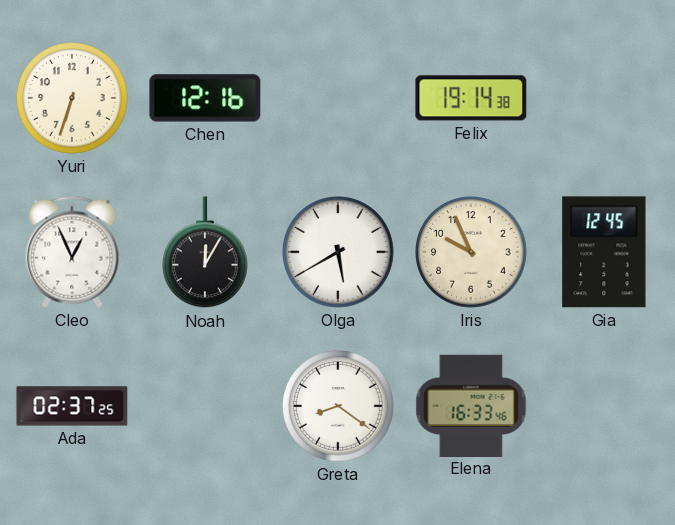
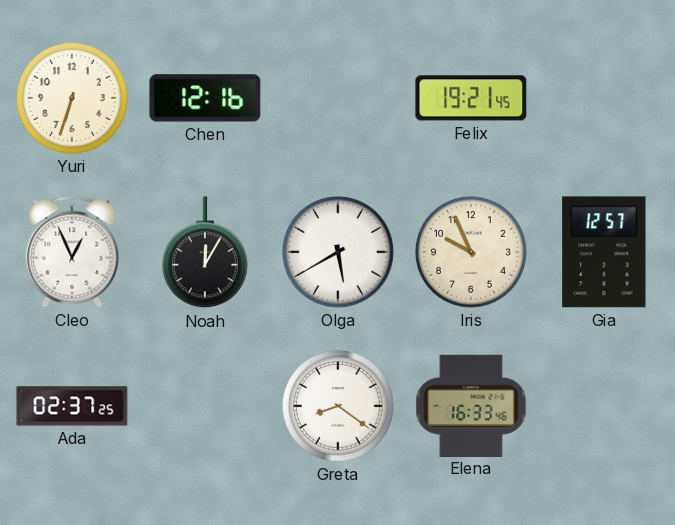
Felix: 19:14 -> 19:21 (471, 98)
Gia: 12:45 -> 12:57 (604, 252)
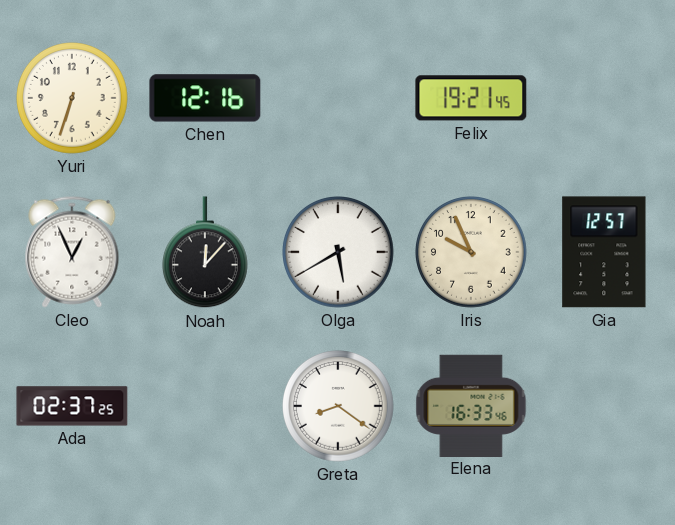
Noah: 12:05 -> 12:07 (205, 253)
